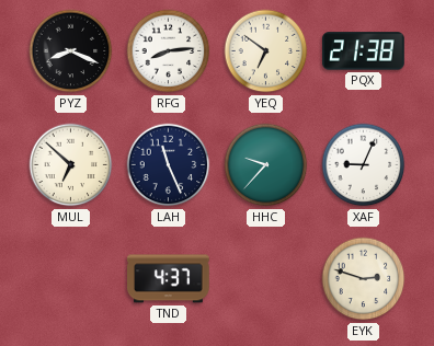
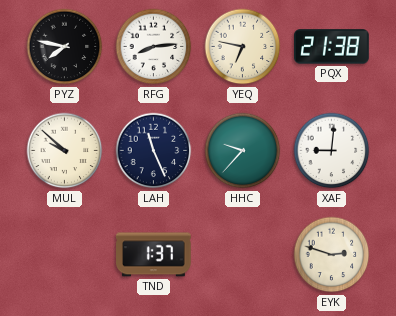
PYZ: 8:19 -> 7:47 (65, 47)
YEQ: 6:51 -> 6:47 (243, 47)
MUL: 6:52 -> 9:52 (65, 151)
XAF: 9:04 -> 9:01 (332, 151)
TND: 4:37 -> 1:37 (154, 255)
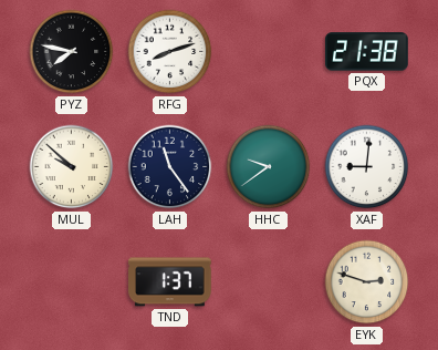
RFG: 8:14 -> 8:12 (170, 52)
YEQ: 6:47 -> none (243, 47)
LAH: 11:26 -> 11:24 (170, 167)
HHC: 9:37 -> 9:39 (269, 167)
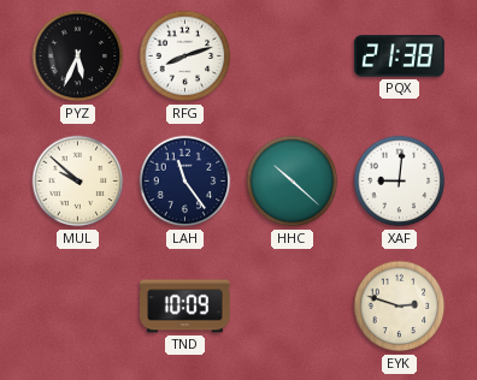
PYZ: 7:47 -> 5:34 (78, 57)
HHC: 9:39 -> 10:22 (293, 182)
TND: 1:37 -> 10:09 (185, 307)
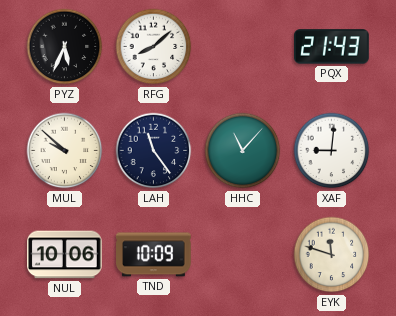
RFG: 8:12 -> 8:08 (154, 47)
PQX: 21:38 -> 21:43 (332, 47)
HHC: 10:22 -> 11:07 (243, 151)
NUL: none -> 10:06 (65, 255)
EYK: 2:48 -> 11:48 (332, 255)
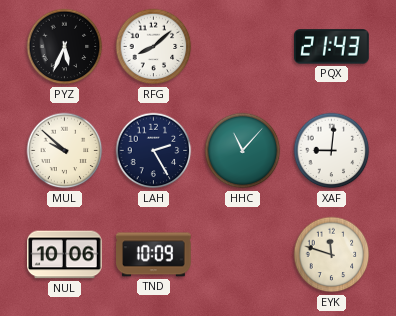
LAH: 11:24 -> 2:25 (154, 151)
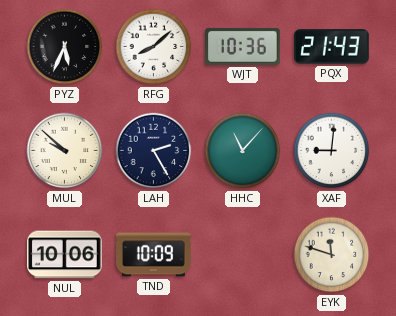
WJT: none -> 10:36 (243, 46)
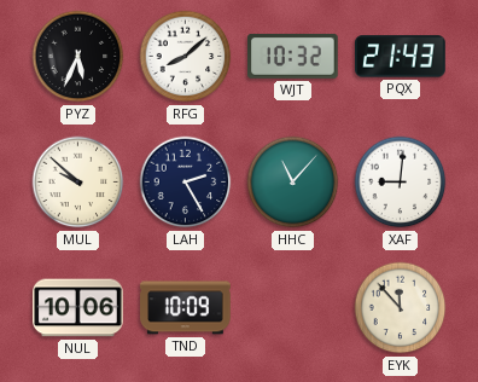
WJT: 10:36 -> 10:32 (293, 56)
EYK: 11:48 -> 11:53 (401, 308)
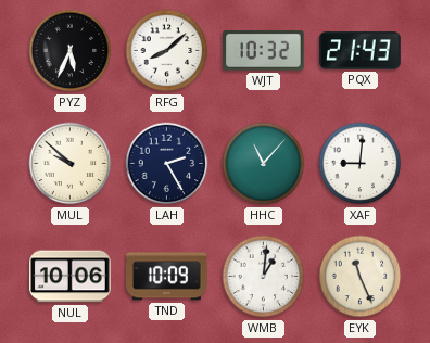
WMB: none -> 1:01 (264, 277)
EYK: 11:53 -> 11:26 (361, 277)
